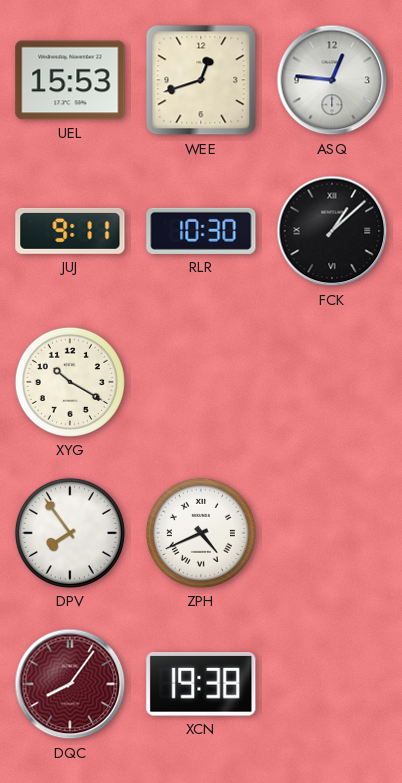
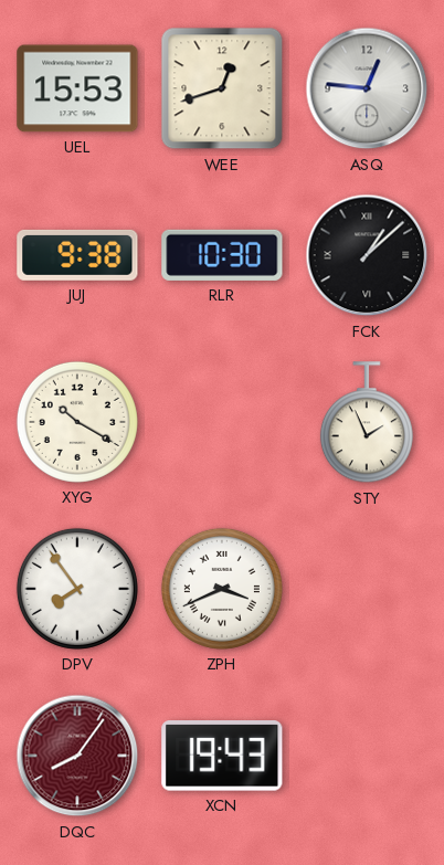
JUJ: 9:11 -> 9:38 (77, 255)
STY: none -> 1:56 (367, 423)
ZPH: 4:41 -> 3:41 (222, 589)
XCN: 19:38 -> 19:43 (222, 757)
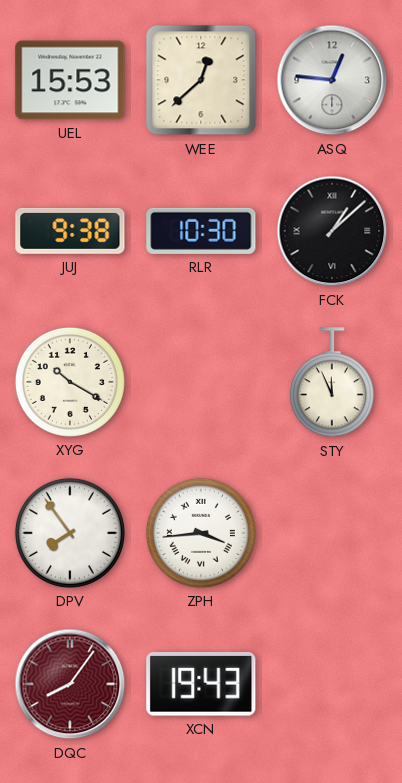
WEE: 12:42 -> 12:38 (201, 80)
STY: 1:56 -> 11:56 (332, 383)
ZPH: 3:41 -> 3:44 (201, 533)
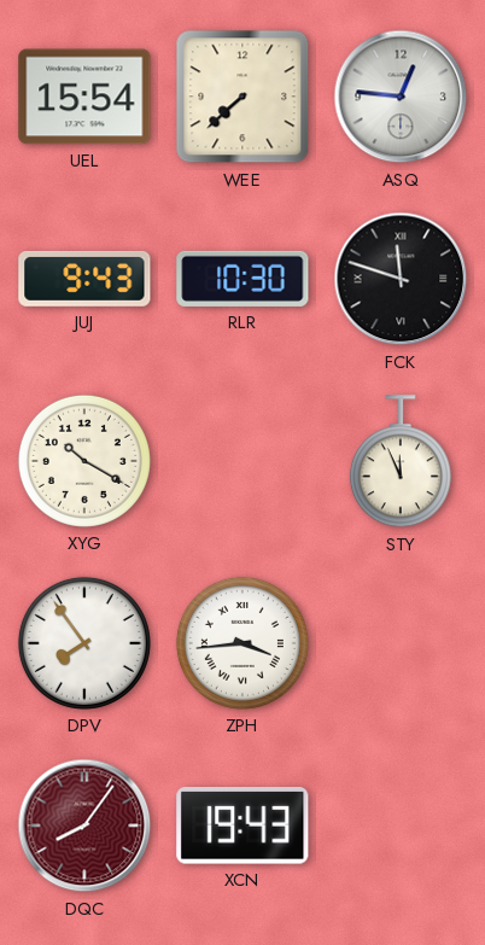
UEL: 15:53 -> 15:54 (84, 97)
WEE: 12:38 -> 7:38 (242, 97)
JUJ: 9:38 -> 9:43 (84, 279)
FCK: 1:08 -> 11:48 (401, 279)
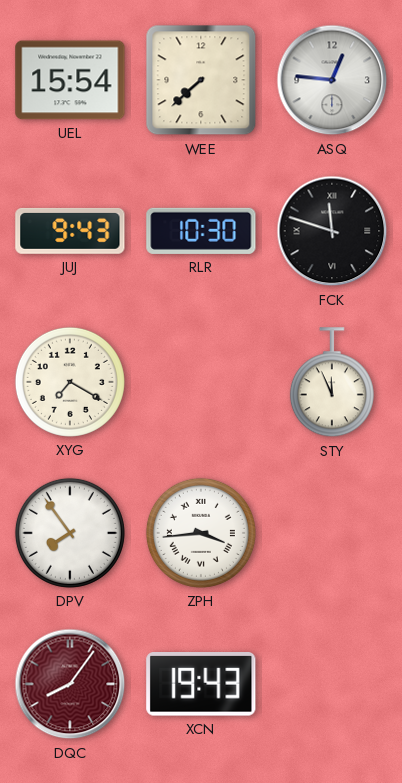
XYG: 10:20 -> 7:20 (70, 382)
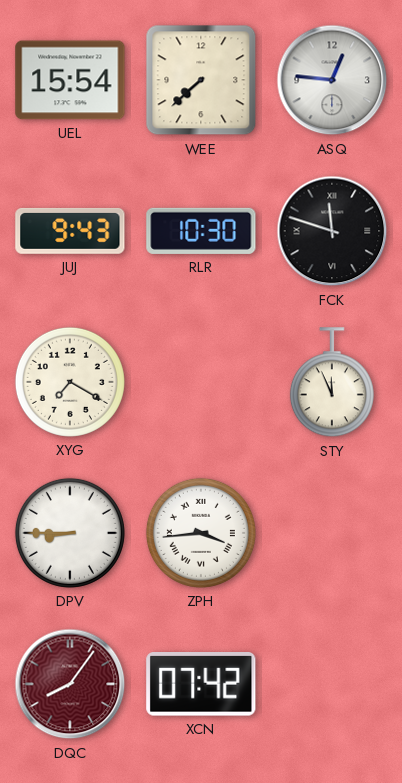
DPV: 7:54 -> 8:45 (70, 533)
XCN: 19:43 -> 07:42 (201, 685)
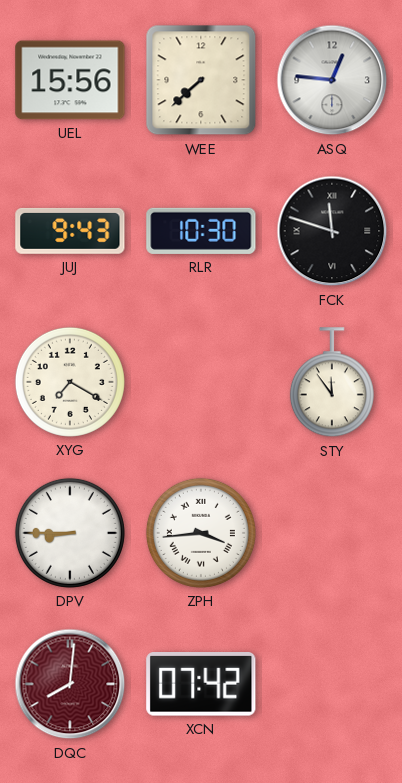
UEL: 15:54 -> 15:56 (70, 80)
STY: 11:56 -> 11:54 (332, 383)
DQC: 8:06 -> 8:01 (70, 684)
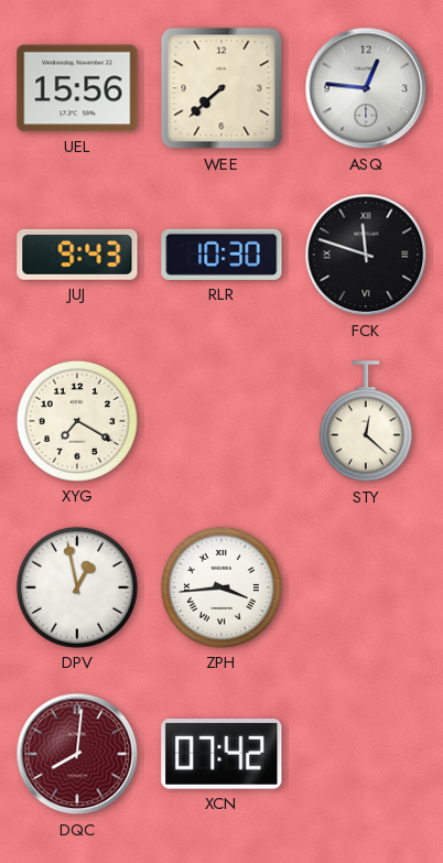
STY: 11:54 -> 12:22 (366, 422)
DPV: 8:45 -> 12:58 (77, 587)
